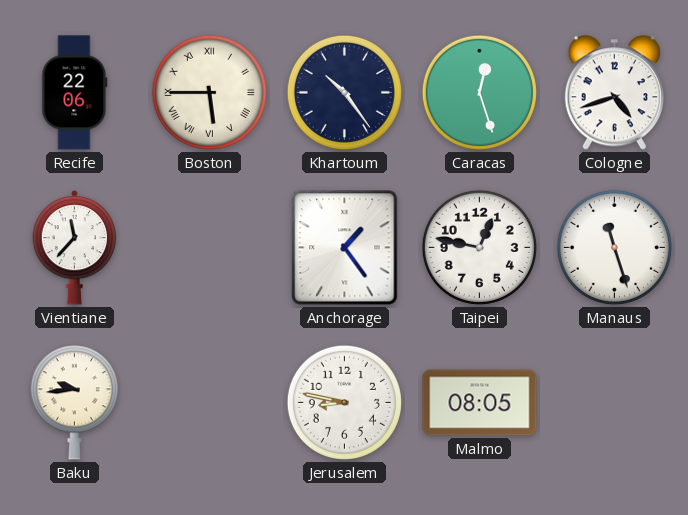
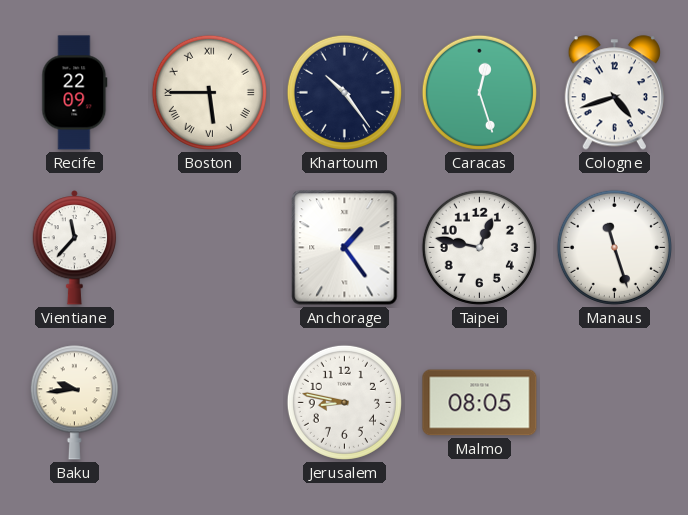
Recife: 22:06 -> 22:09 (75, 93)
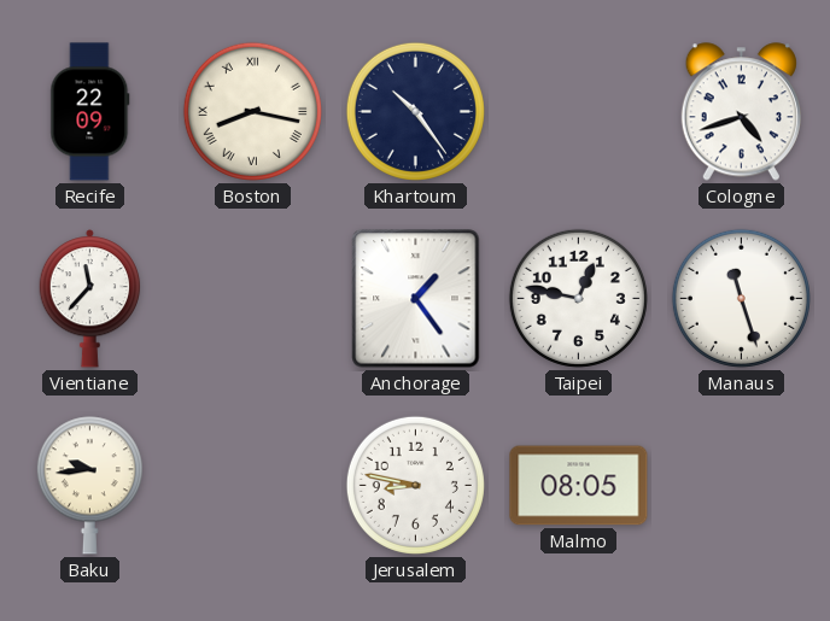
Boston: 5:45 -> 8:17 (252, 111)
Caracas: 12:27 -> none (479, 92)
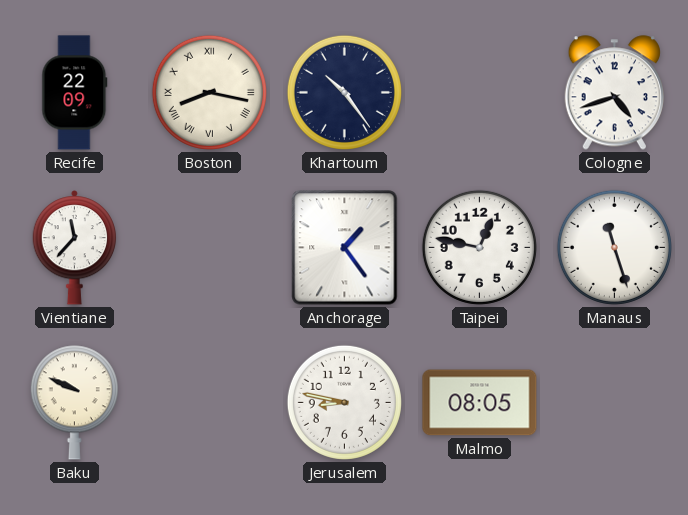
Baku: 9:44 -> 9:49 (74, 403)
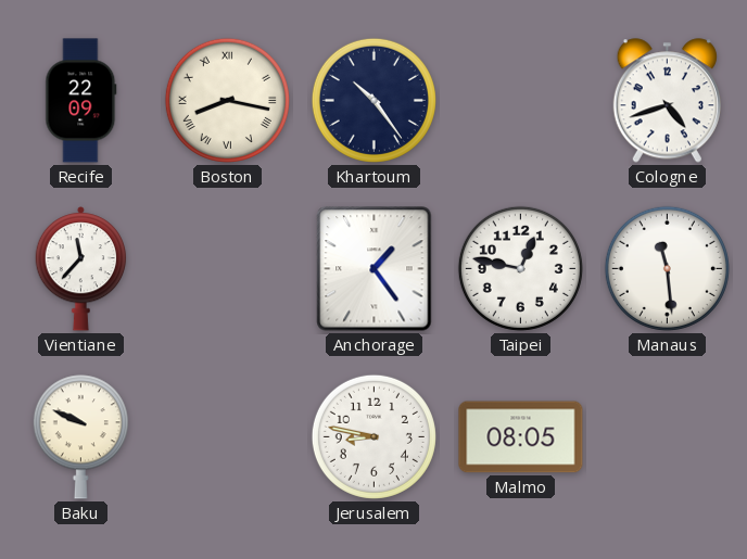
Manaus: 11:27 -> 11:29 (667, 268)
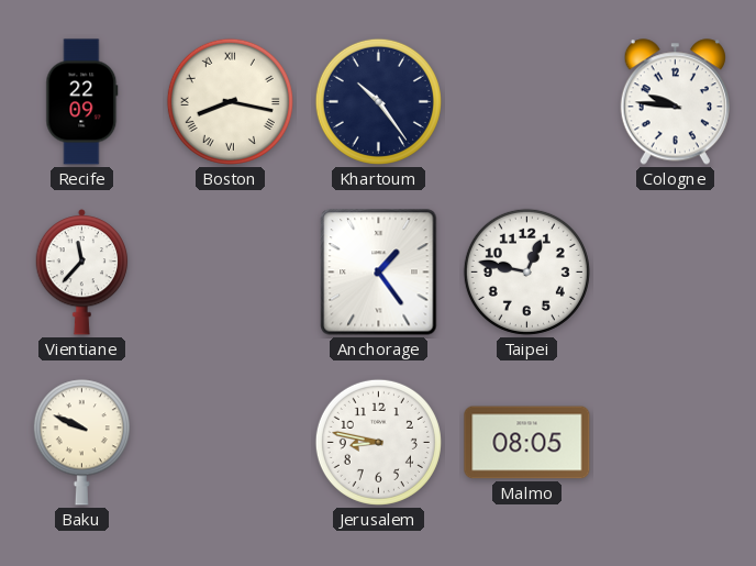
Cologne: 4:42 -> 9:46 (675, 102)
Manaus: 11:29 -> none (667, 268)
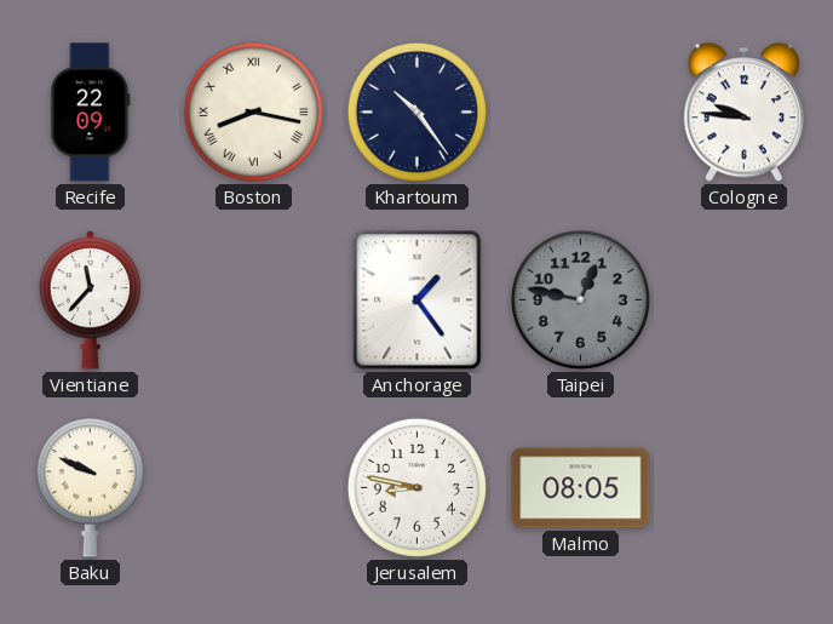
Taipei dial: white -> grey (580, 299)
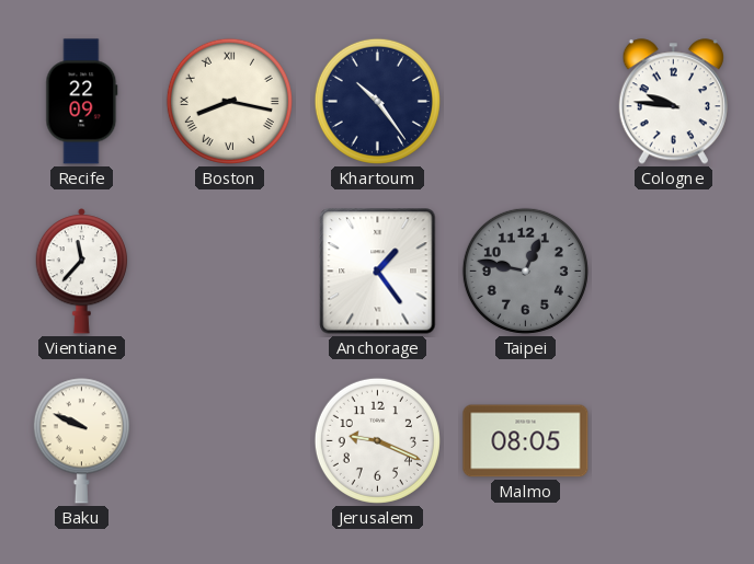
Jerusalem: 8:47 -> 9:19 (377, 440)
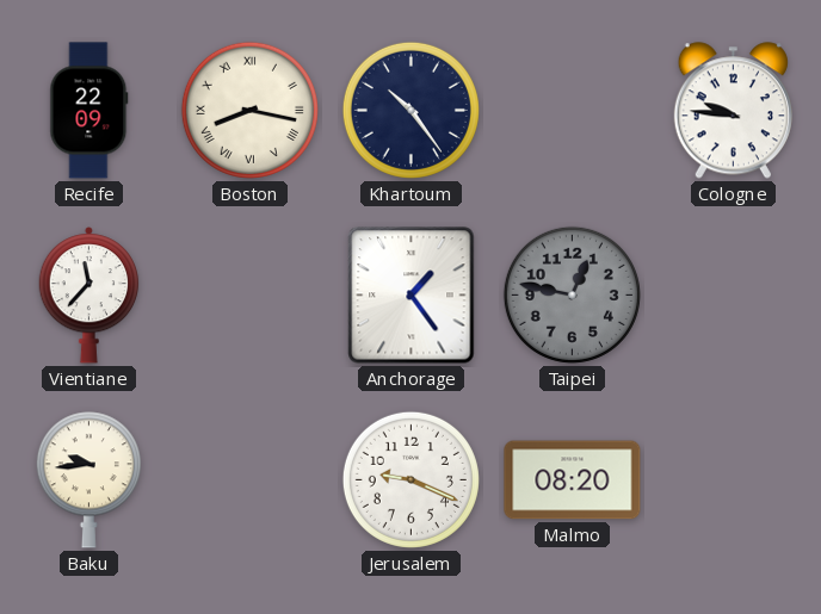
Baku: 9:49 -> 9:44 (88, 480)
Malmo: 08:05 -> 08:20 (573, 480)
